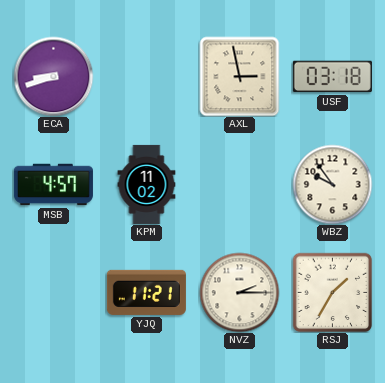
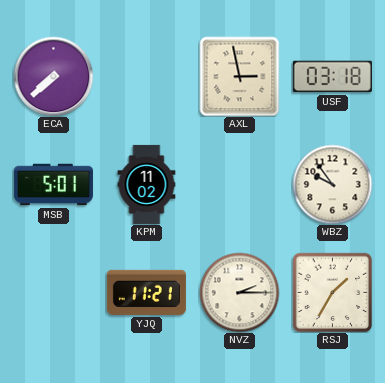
ECA: 8:42 -> 7:38 (53, 76)
MSB: 4:57 -> 5:01 (53, 185)
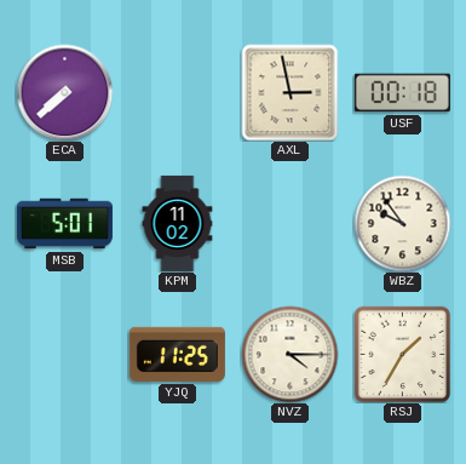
USF: 03:18 -> 00:18 (402, 93)
YJQ: 11:21 -> 11:25 (177, 354)
NVZ: 2:15 -> 4:15 (289, 354)
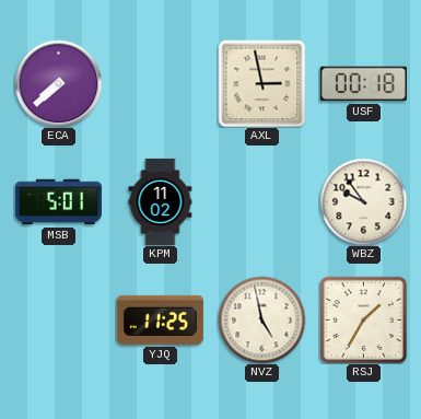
NVZ: 4:15 -> 4:58 (261, 319)
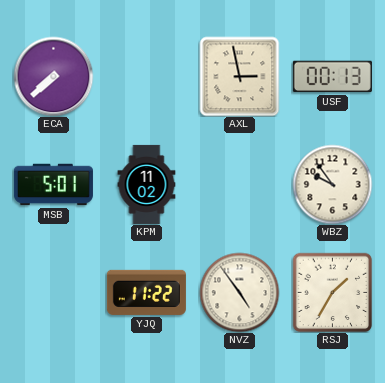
USF: 00:18 -> 00:13 (332, 77)
YJQ: 11:25 -> 11:22 (146, 292)
NVZ: 4:58 -> 4:54 (239, 292)
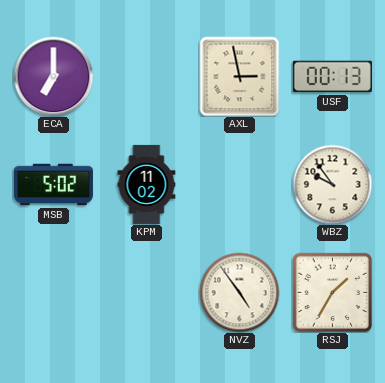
ECA: 7:38 -> 7:00 (53, 76)
MSB: 5:01 -> 5:02 (53, 185)
YJQ: 11:22 -> none (146, 292)
